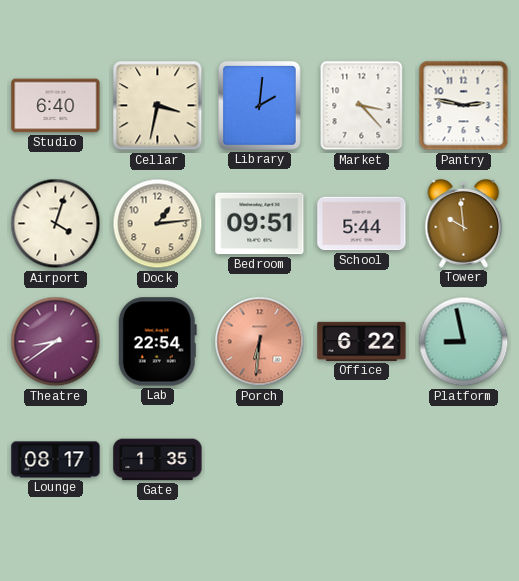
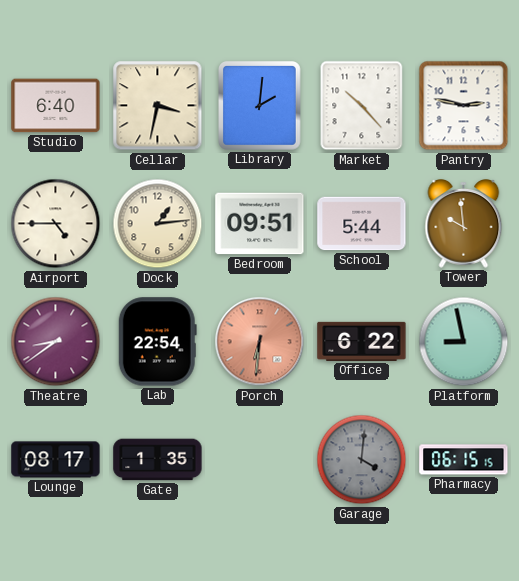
Market: 3:23 -> 10:23 (362, 106)
Airport: 4:03 -> 4:45 (56, 224)
Garage: none -> 4:01 (362, 460)
Pharmacy: none -> 06:15 (464, 460)
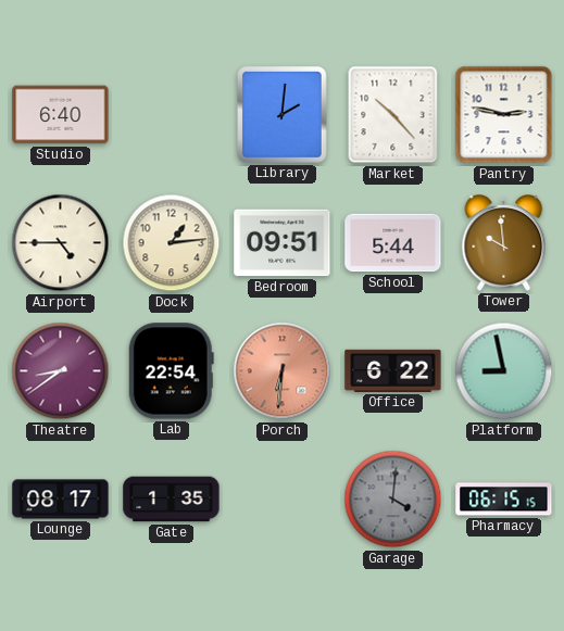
Cellar: 3:32 -> none (158, 106)
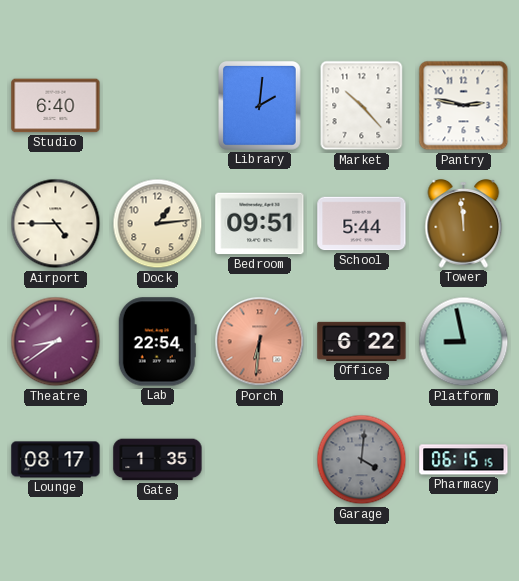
Tower: 9:59 -> 11:59 (464, 224)
